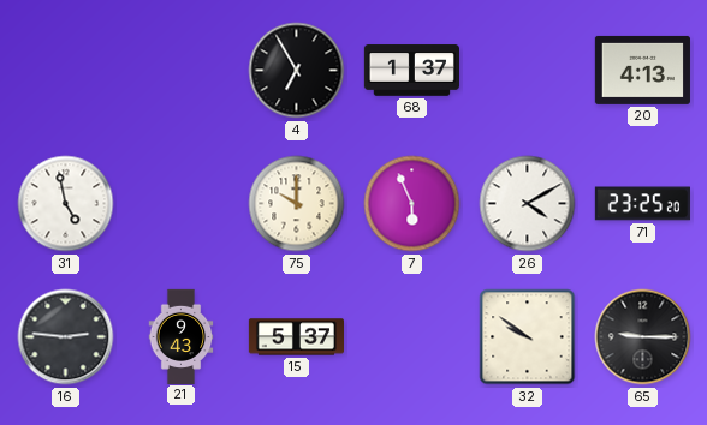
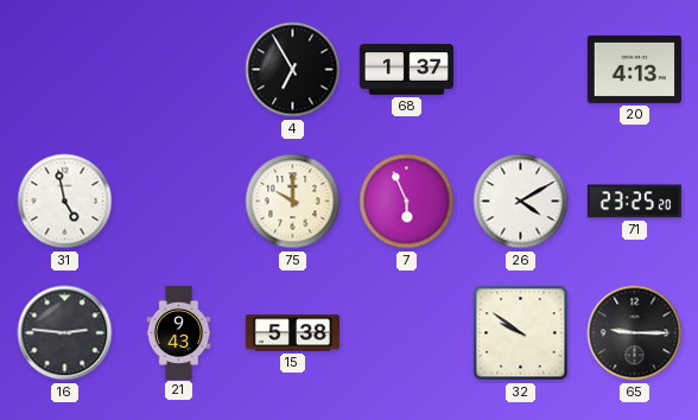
15: 5:37 -> 5:38 (292, 333)
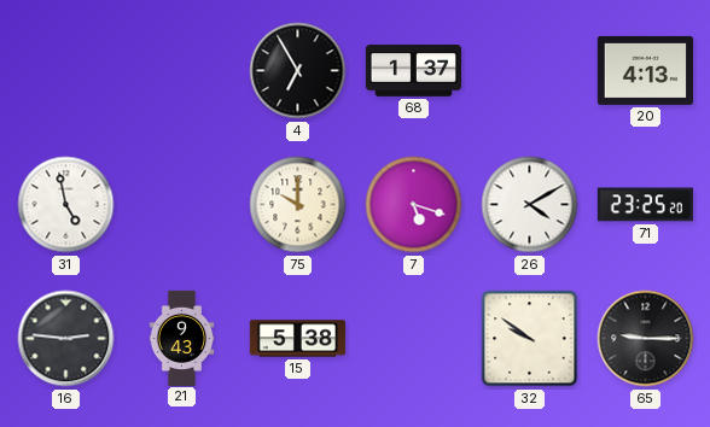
7: 5:56 -> 5:18 (414, 205)
